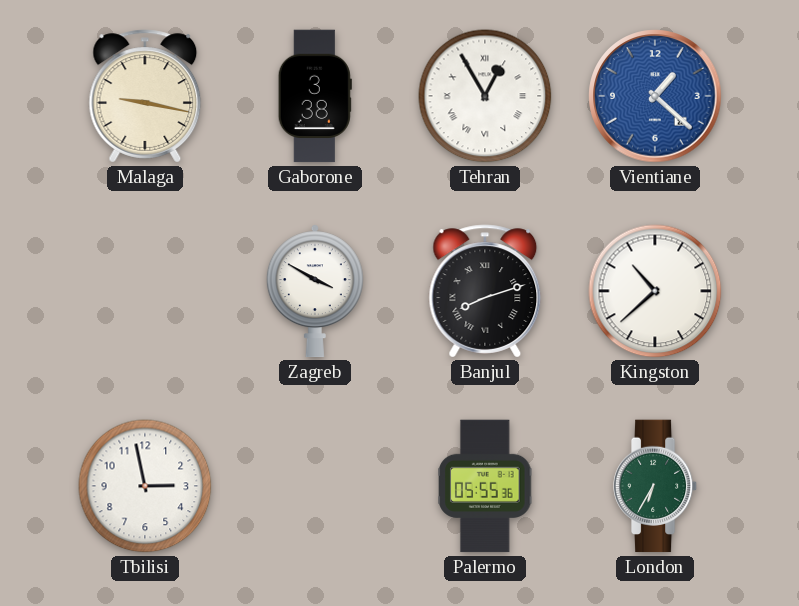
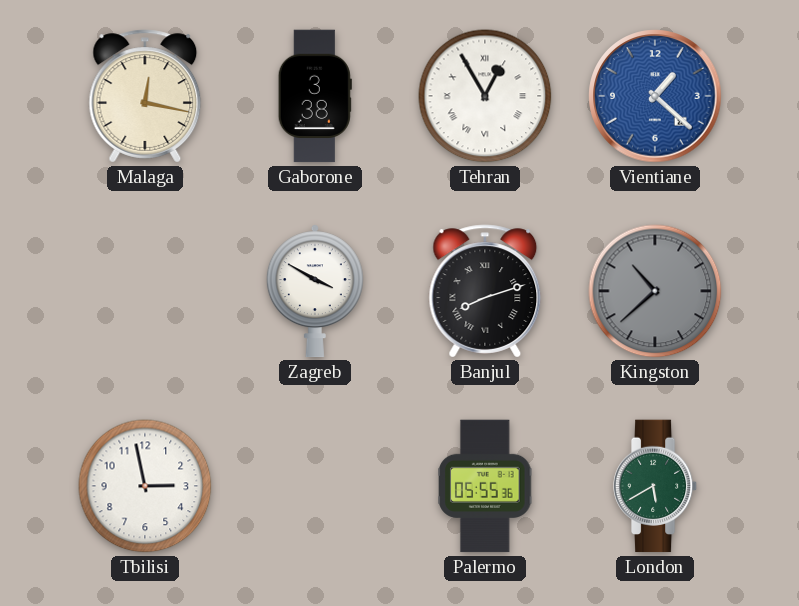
Malaga: 9:17 -> 12:17 (145, 96)
Kingston dial: white -> grey (655, 291)
London: 6:35 -> 5:40 (655, 486)
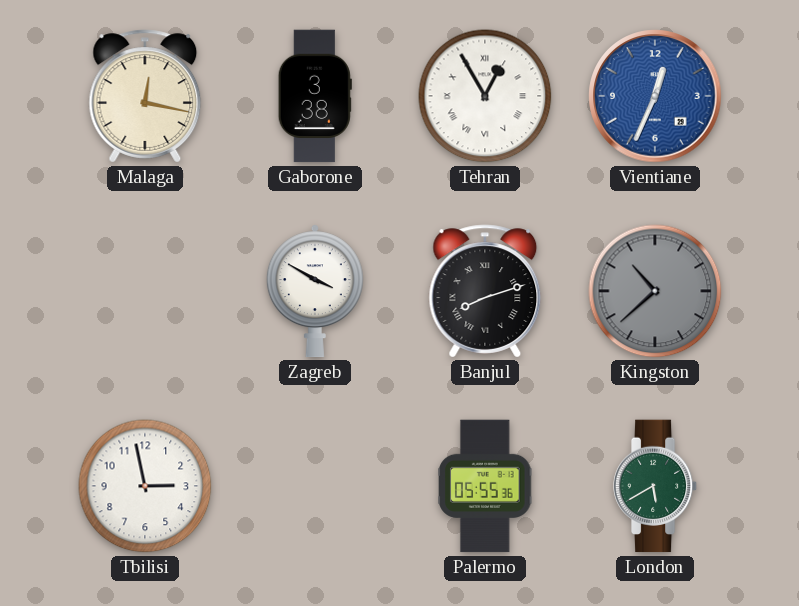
Vientiane: 1:22 -> 12:34 (655, 96)
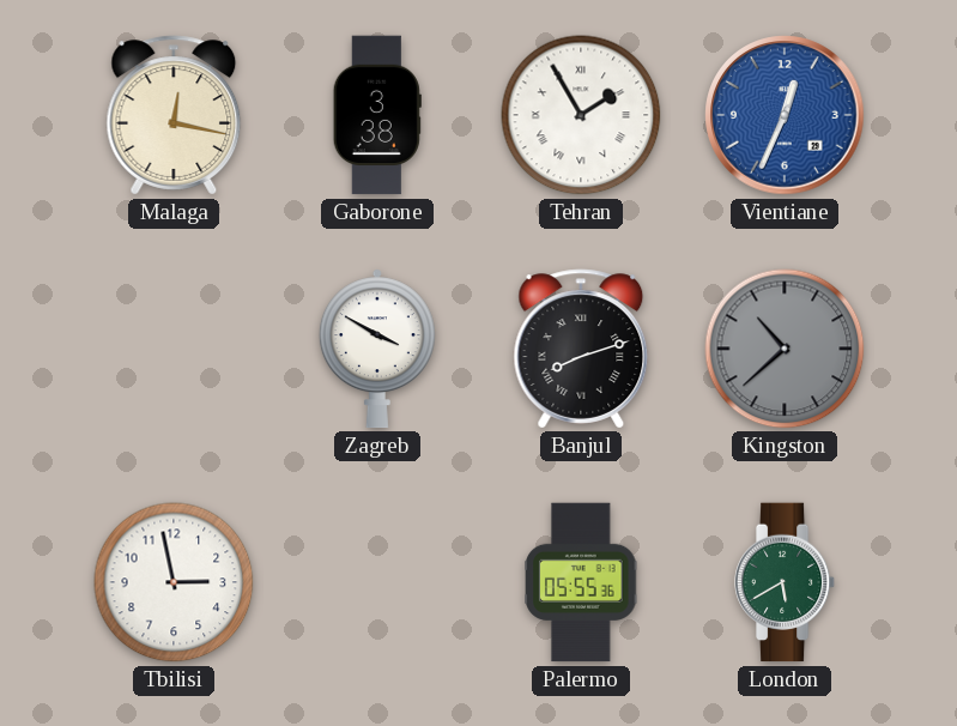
Tehran: 12:55 -> 1:55 (581, 115)
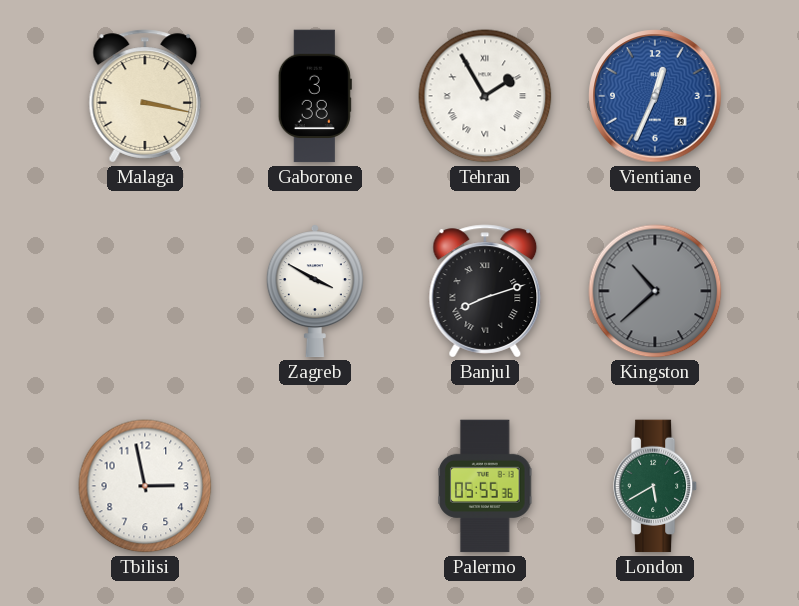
Malaga: 12:17 -> 3:17 (145, 96)
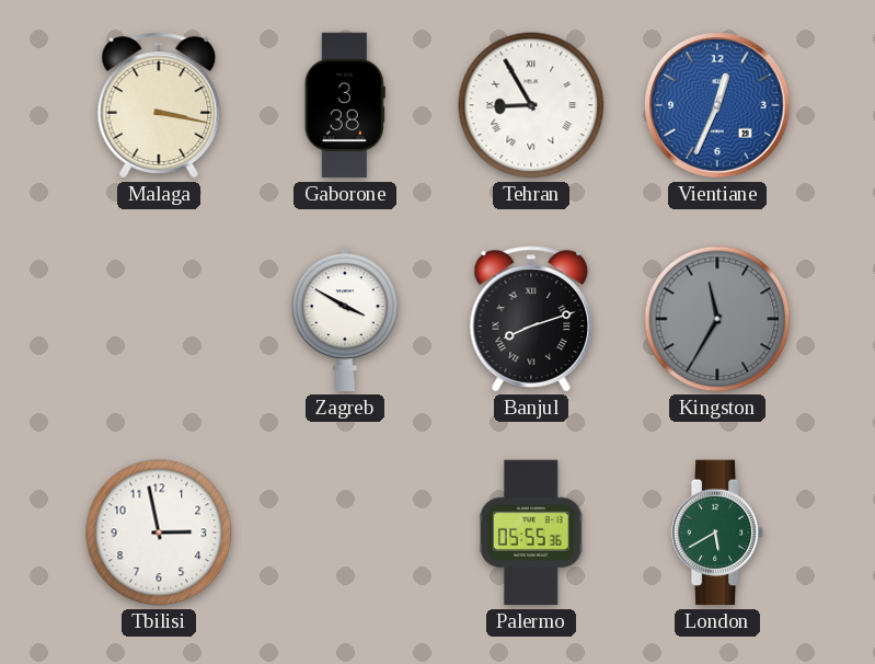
Tehran: 1:55 -> 8:55 (531, 105)
Kingston: 10:38 -> 11:35 (717, 319)
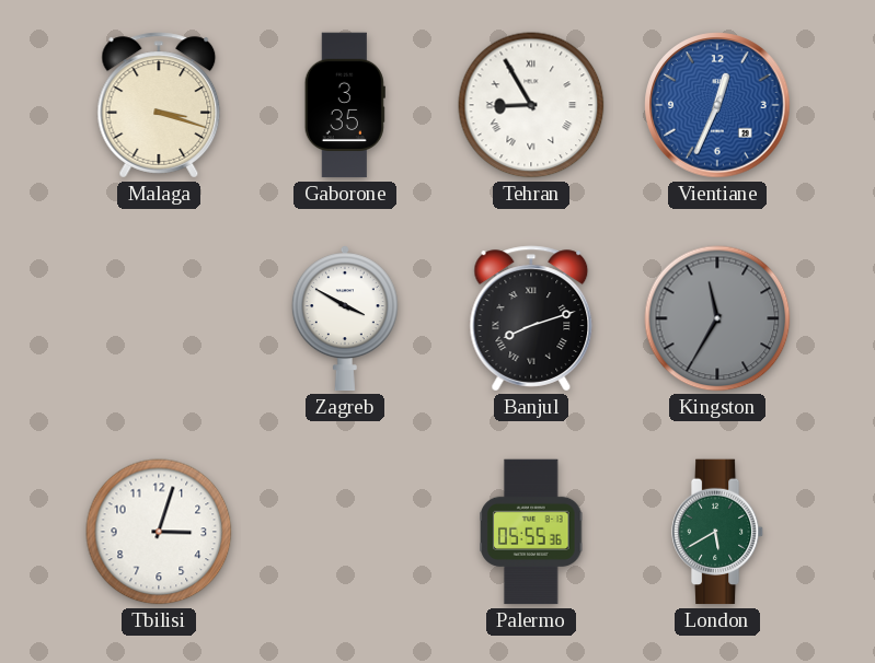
Malaga: 3:17 -> 3:18 (159, 105)
Gaborone: 3:38 -> 3:35 (345, 105)
Tbilisi: 2:58 -> 3:03 (159, 532)
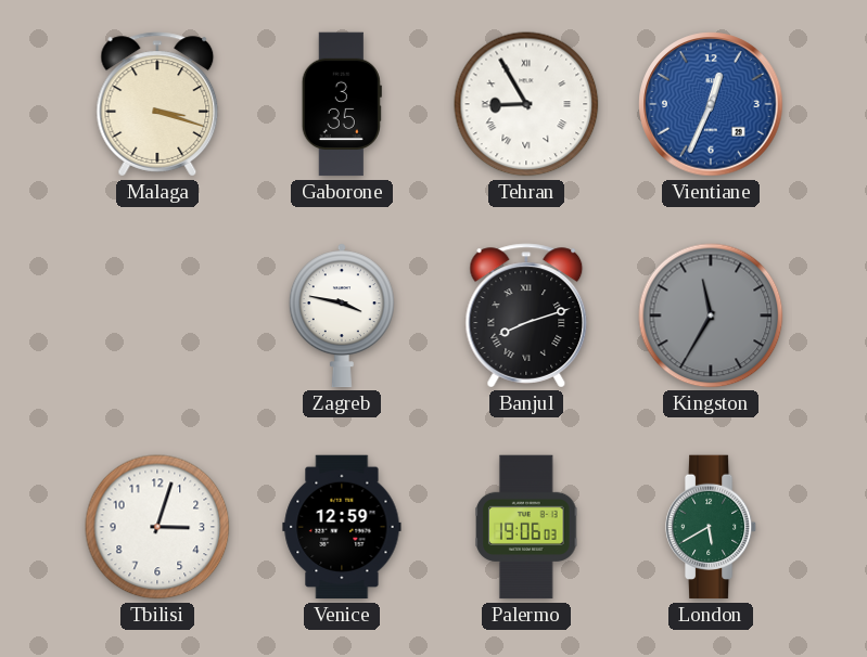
Zagreb: 3:50 -> 3:47 (342, 315)
Venice: none -> 12:59 (342, 527)
Palermo: 05:55 -> 19:06 (526, 527)
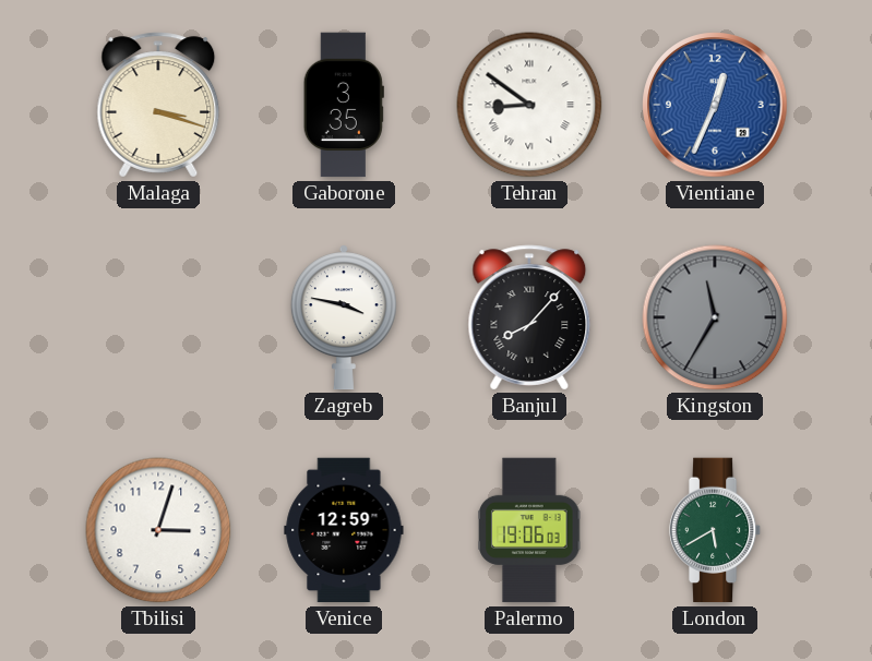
Tehran: 8:55 -> 8:51 (529, 105)
Banjul: 8:12 -> 8:07 (529, 317)
